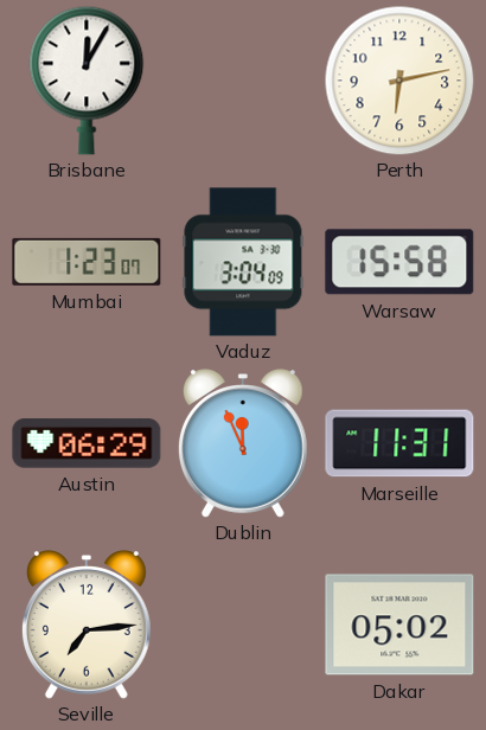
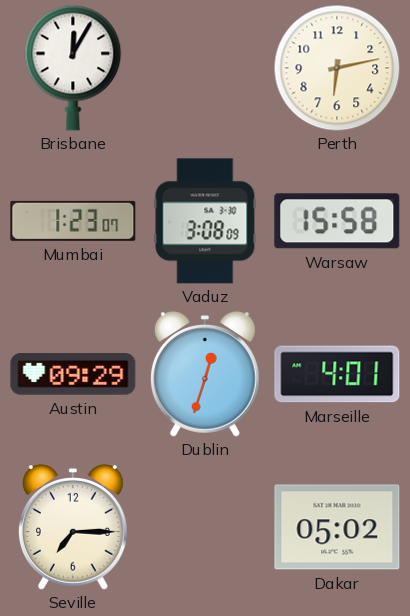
Vaduz: 3:04 -> 3:08 (205, 221)
Austin: 06:29 -> 09:29 (73, 374)
Dublin: 11:56 -> 12:33 (205, 374)
Marseille: 11:31 -> 4:01 (337, 374)
Seville: 7:14 -> 7:15 (73, 527)
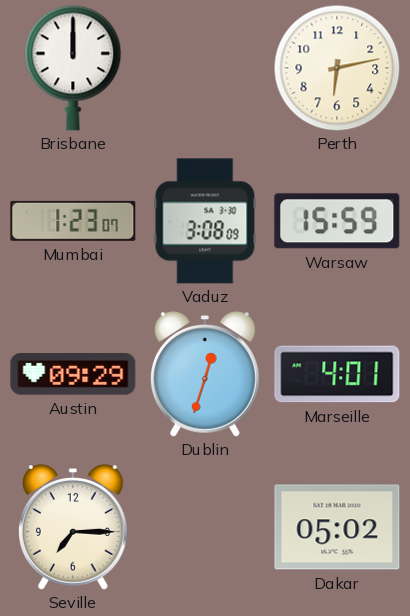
Brisbane: 12:05 -> 12:00 (73, 68)
Warsaw: 15:58 -> 15:59 (337, 221)
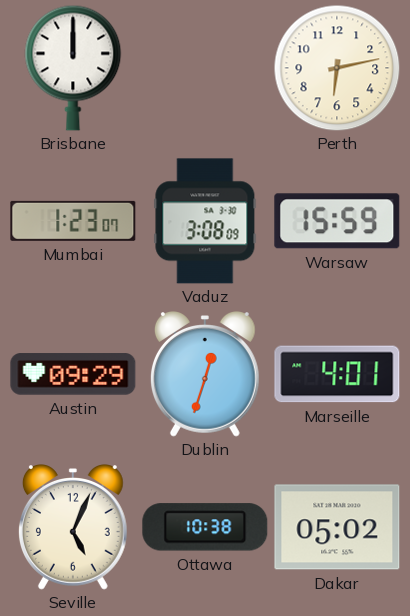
Seville: 7:15 -> 5:04 (73, 527)
Ottawa: none -> 10:38 (205, 527)
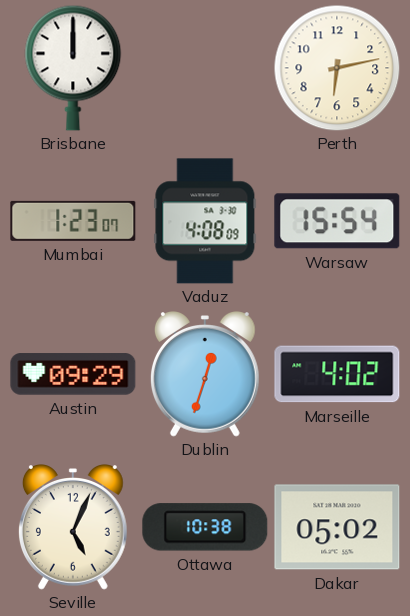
Vaduz: 3:08 -> 4:08 (205, 221)
Warsaw: 15:59 -> 15:54 (337, 221)
Marseille: 4:01 -> 4:02 (337, 374)
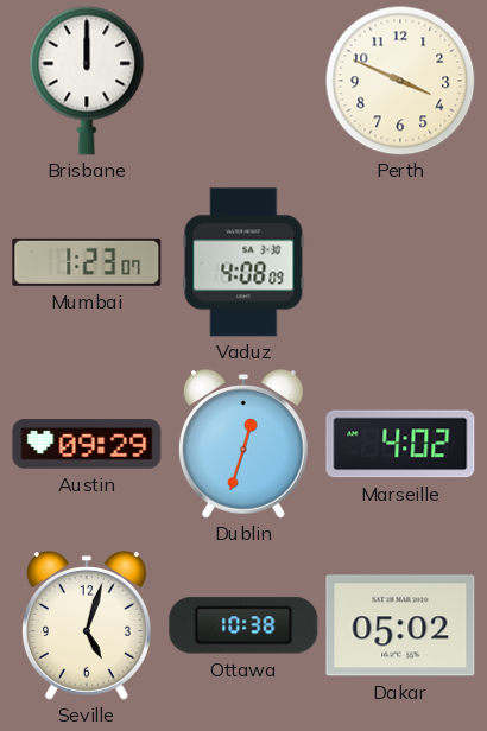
Perth: 6:13 -> 3:49 (400, 81)
Warsaw: 15:54 -> none (337, 221)
Seville: 5:04 -> 5:03 (87, 625)
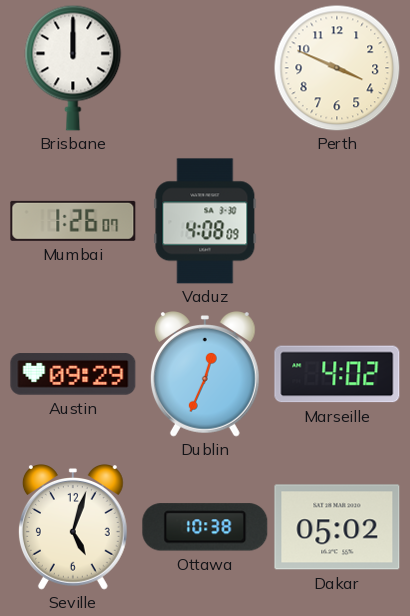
Mumbai: 1:23 -> 1:26 (73, 221)
Dublin: 12:33 -> 12:34 (205, 374)
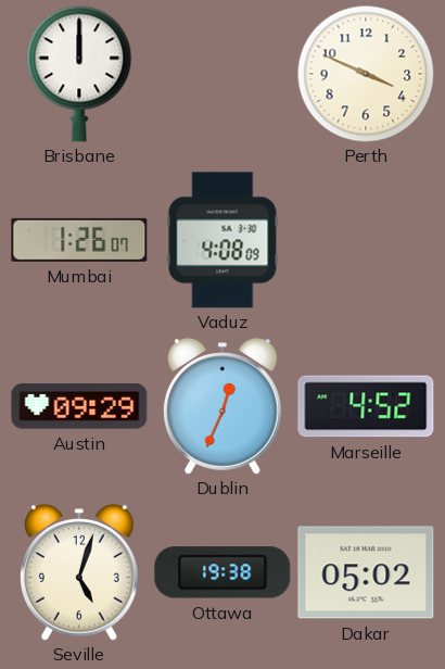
Marseille: 4:02 -> 4:52 (366, 406)
Ottawa: 10:38 -> 19:38 (223, 572)
